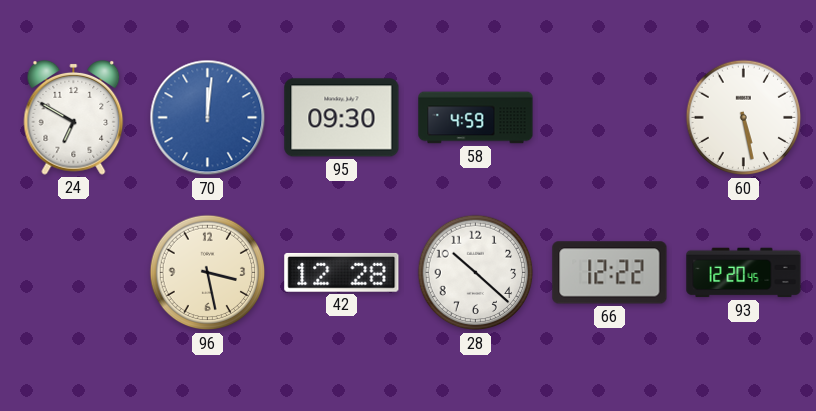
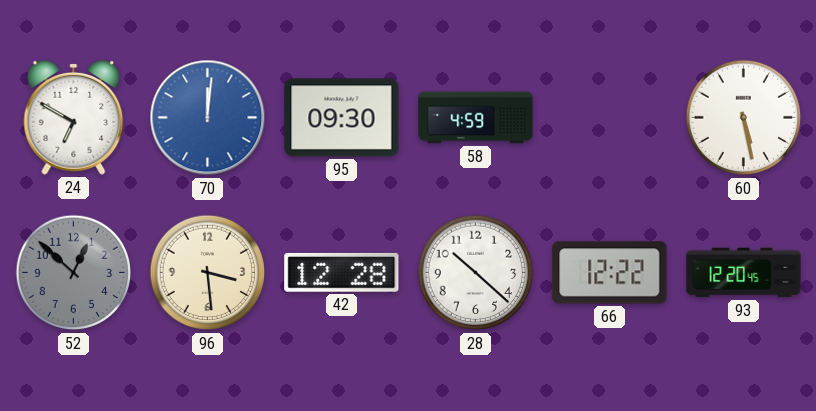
52: none -> 12:52 (74, 273)
96: 3:28 -> 3:29 (208, 273)
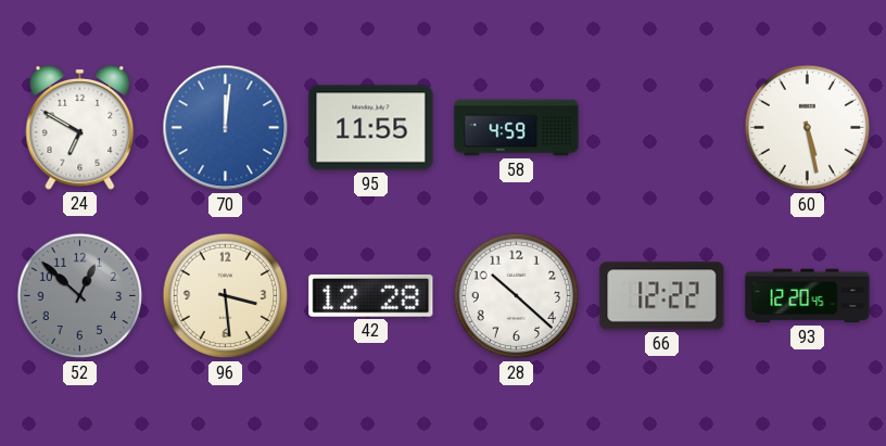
95: 09:30 -> 11:55 (371, 128)
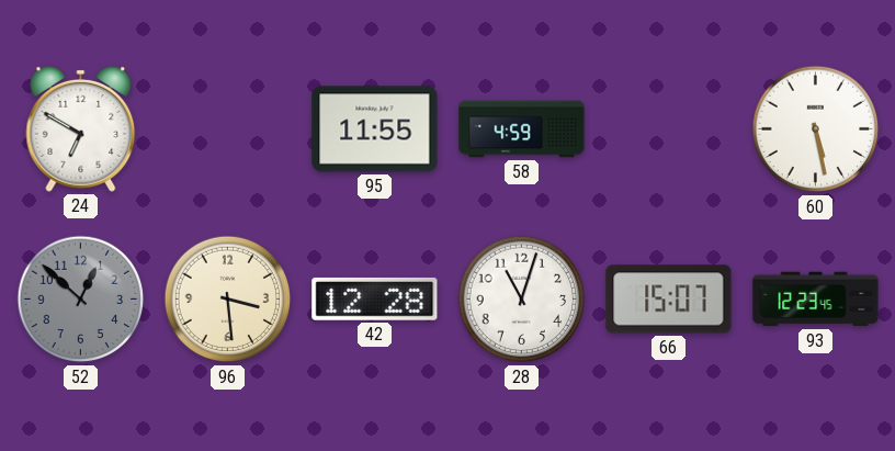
70: 12:01 -> none (226, 128)
28: 10:22 -> 11:03 (522, 300)
66: 12:22 -> 15:07 (669, 300)
93: 12:20 -> 12:23 (816, 300)
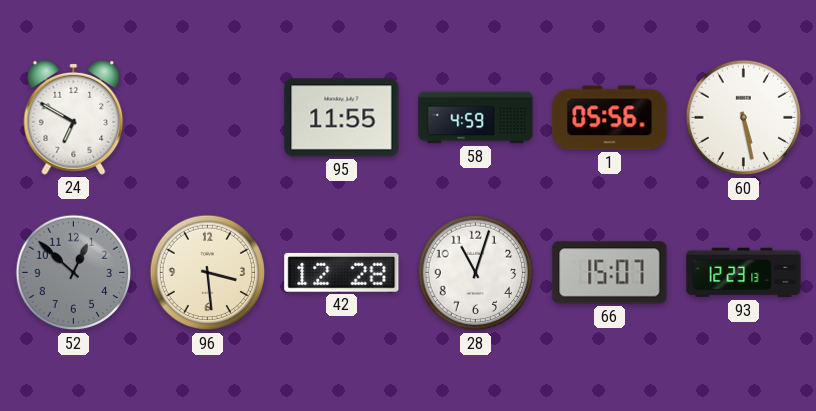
1: none -> 05:56 (610, 118)
93: 12:23:45 -> 12:23:13 (744, 273)
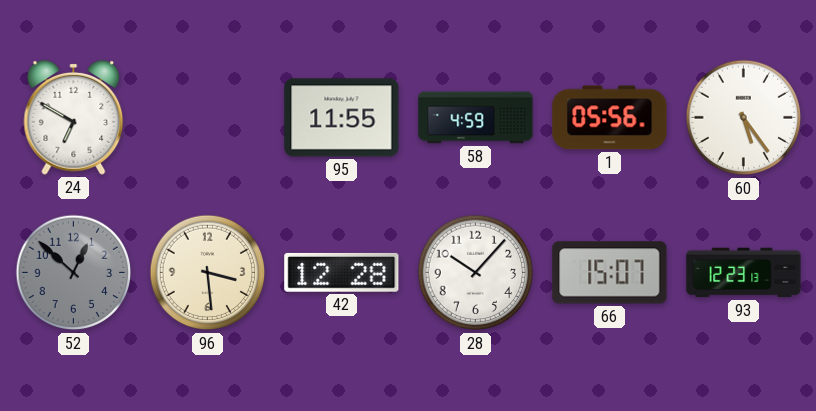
60: 5:28 -> 5:24 (744, 118)
28: 11:03 -> 10:07 (476, 273)
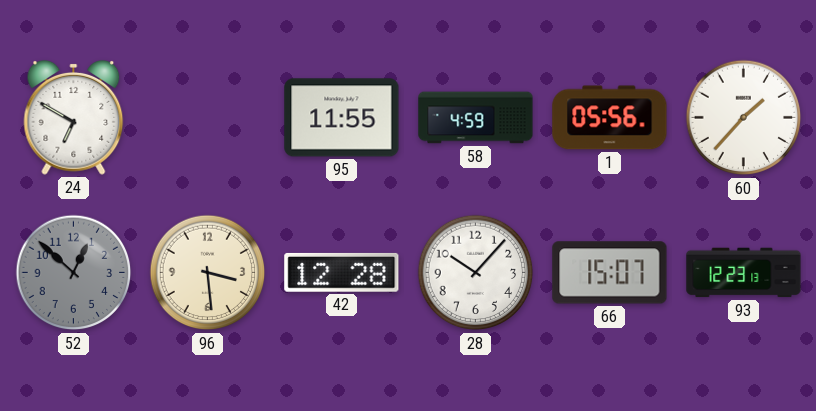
60: 5:24 -> 1:37 (744, 118)
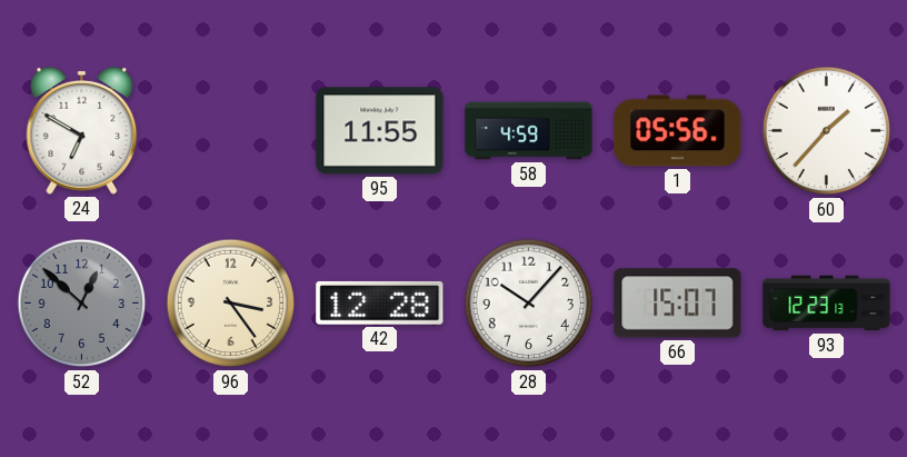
96: 3:29 -> 3:24 (231, 304)
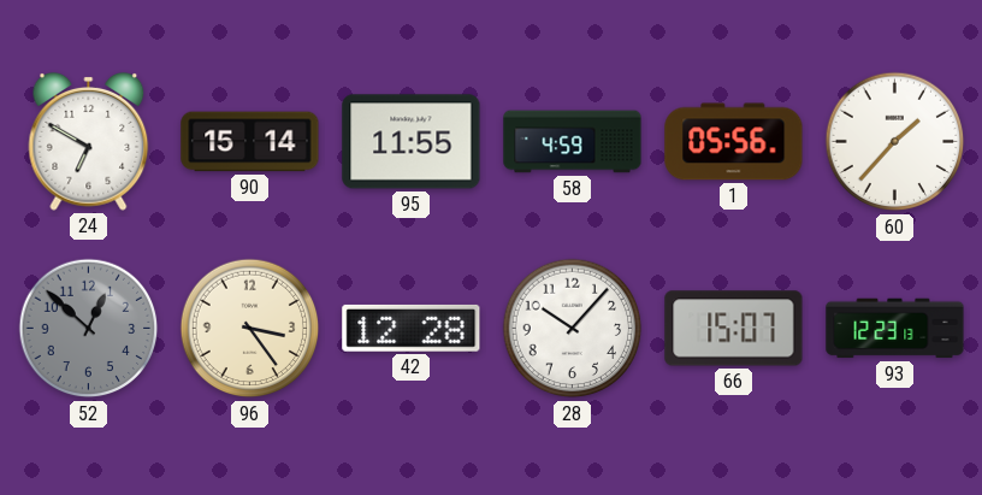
90: none -> 15:14 (250, 142)
